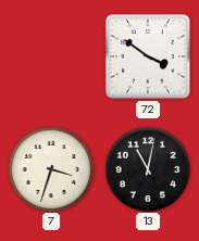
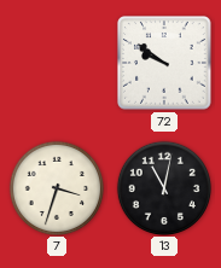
72: 3:51 -> 9:51 (164, 63)
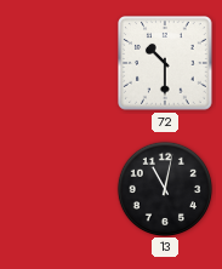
72: 9:51 -> 10:30 (165, 63)
7: 3:33 -> none (56, 187)
